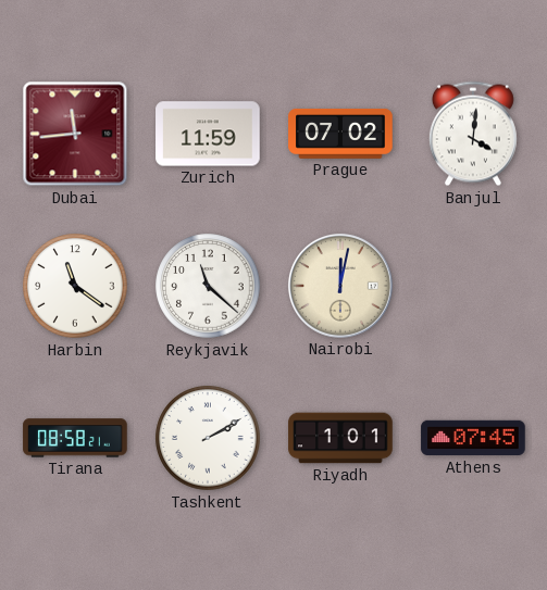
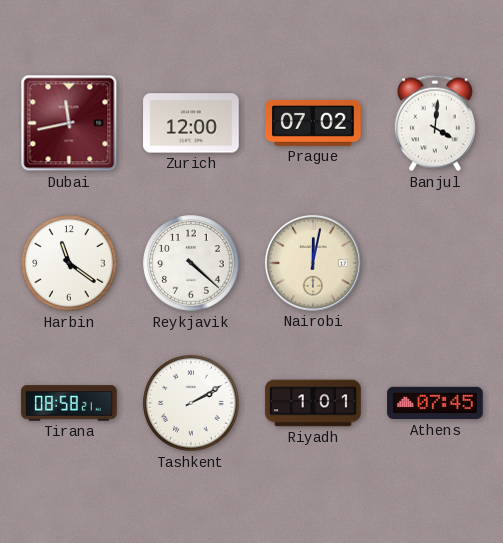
Dubai: 11:44 -> 11:43 (69, 123)
Zurich: 11:59 -> 12:00 (191, 123)
Reykjavik: 11:22 -> 4:22 (191, 263)
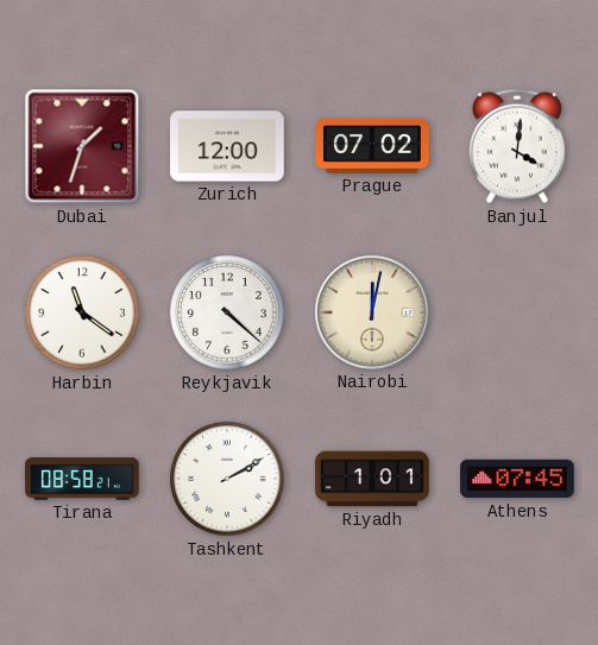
Dubai: 11:43 -> 1:33 (82, 146)
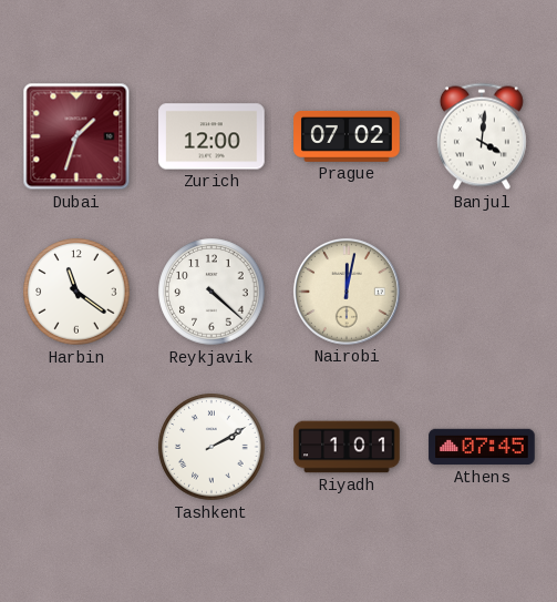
Tirana: 08:58 -> none (82, 479)
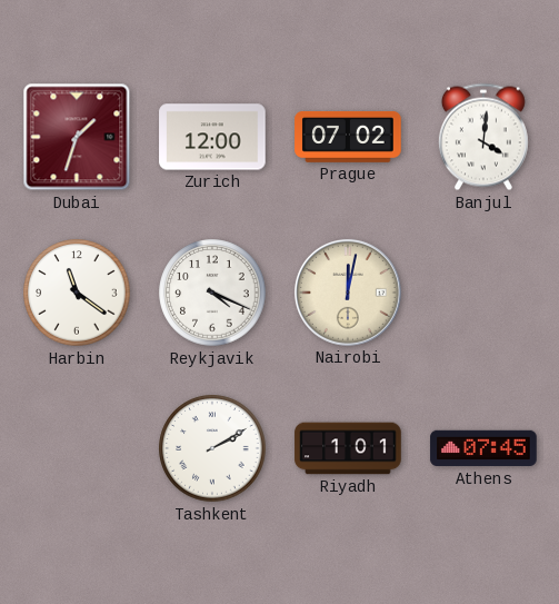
Reykjavik: 4:22 -> 4:19 (212, 293)
